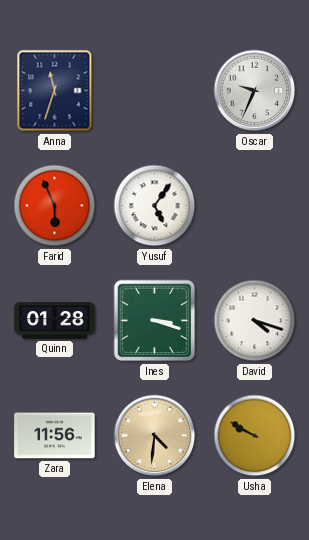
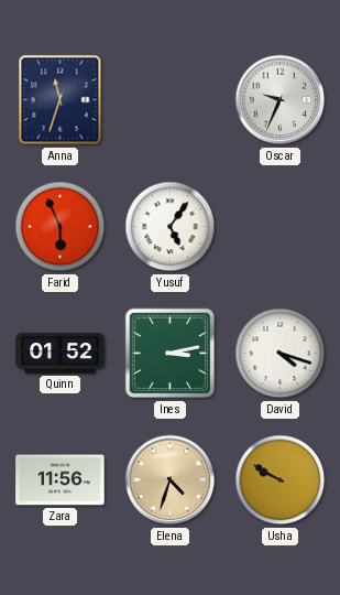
Quinn: 01:28 -> 01:52 (61, 354)
Ines: 3:18 -> 3:13 (171, 354)
Elena: 4:31 -> 4:33 (171, 480)
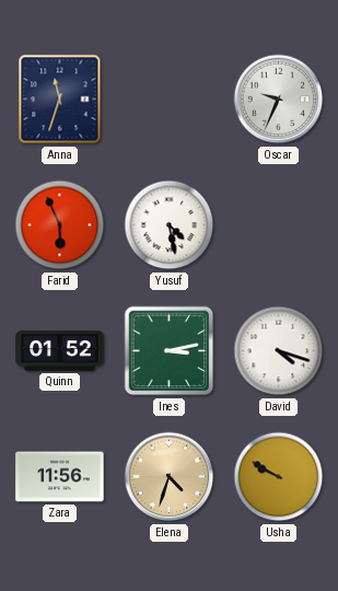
Yusuf: 5:06 -> 4:28 (170, 225)
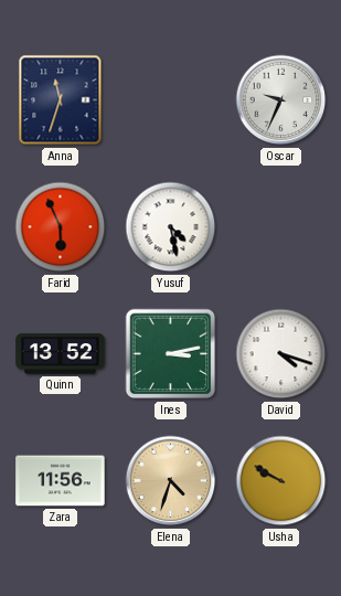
Quinn: 01:52 -> 13:52 (61, 354)
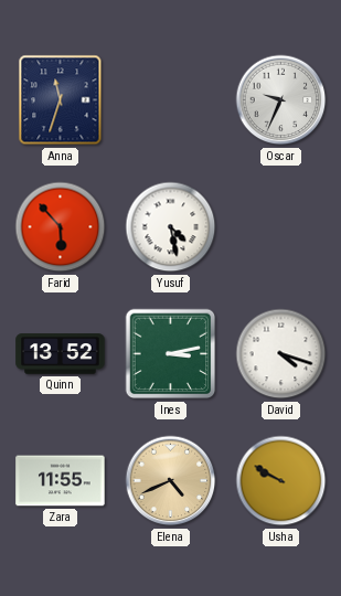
Farid: 5:56 -> 5:53 (61, 227)
Zara: 11:56 -> 11:55 (61, 481)
Elena: 4:33 -> 4:41 (171, 481)
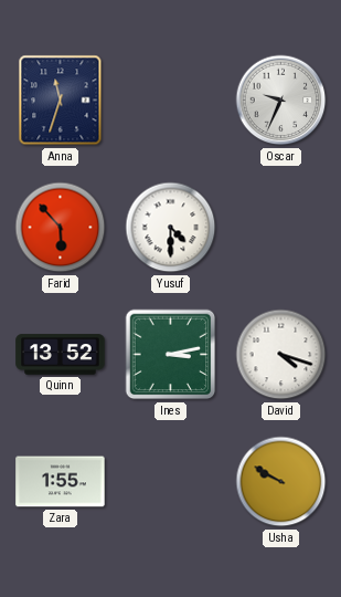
Yusuf: 4:28 -> 4:30 (171, 228)
Zara: 11:55 -> 1:55 (61, 482)
Elena: 4:41 -> none (171, 481)
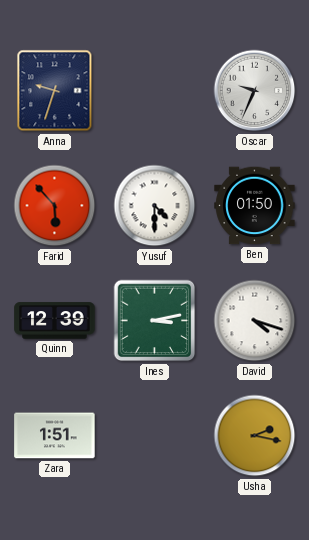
Anna: 11:33 -> 9:33 (55, 91)
Ben: none -> 01:50 (255, 206)
Quinn: 13:52 -> 12:39 (55, 321)
Zara: 1:55 -> 1:51 (55, 436)
Usha: 9:50 -> 2:17 (255, 436)
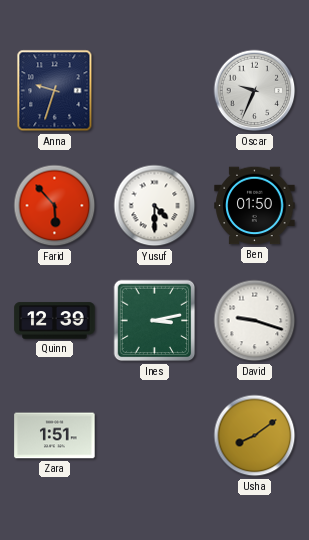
David: 4:18 -> 9:18 (255, 321)
Usha: 2:17 -> 8:09 (255, 436)
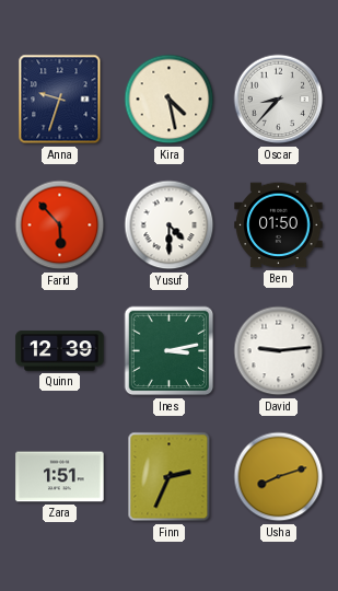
Kira: none -> 4:28 (170, 100)
Oscar: 9:34 -> 8:37 (279, 100)
David: 9:18 -> 9:14 (279, 351)
Finn: none -> 2:34 (170, 477)
Usha: 8:09 -> 8:12 (279, 477)
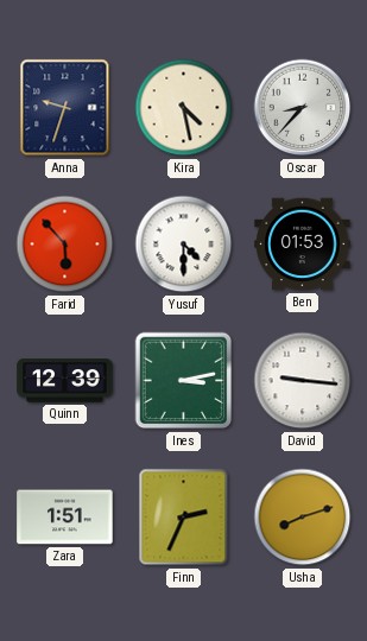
Ben: 01:50 -> 01:53 (303, 245)
David: 9:14 -> 9:16 (303, 381)
